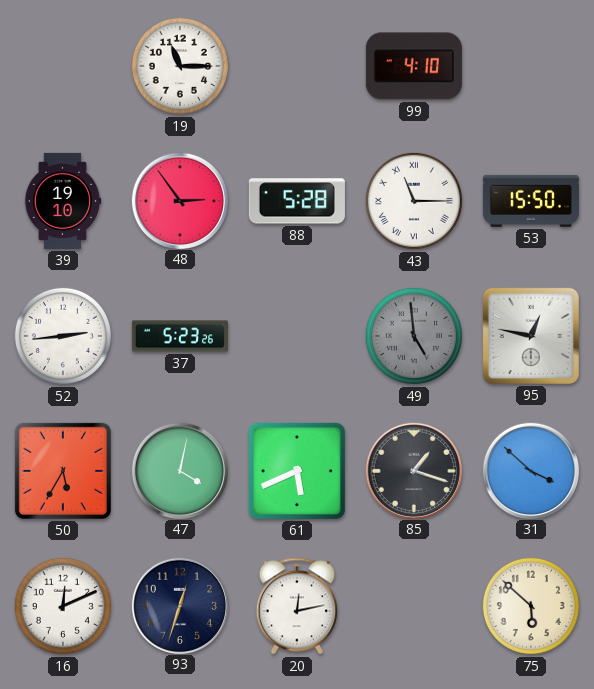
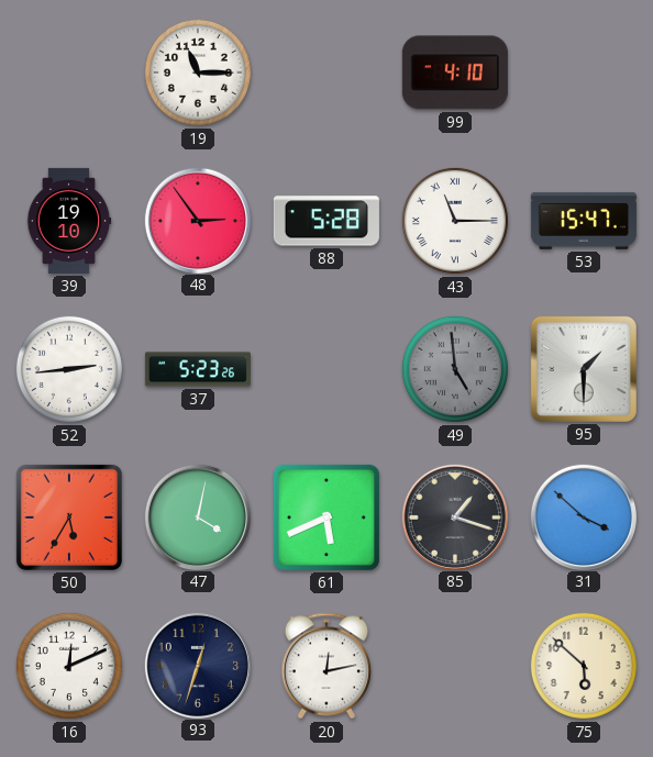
53: 15:50 -> 15:47 (584, 221)
95: 12:47 -> 1:30 (584, 369)
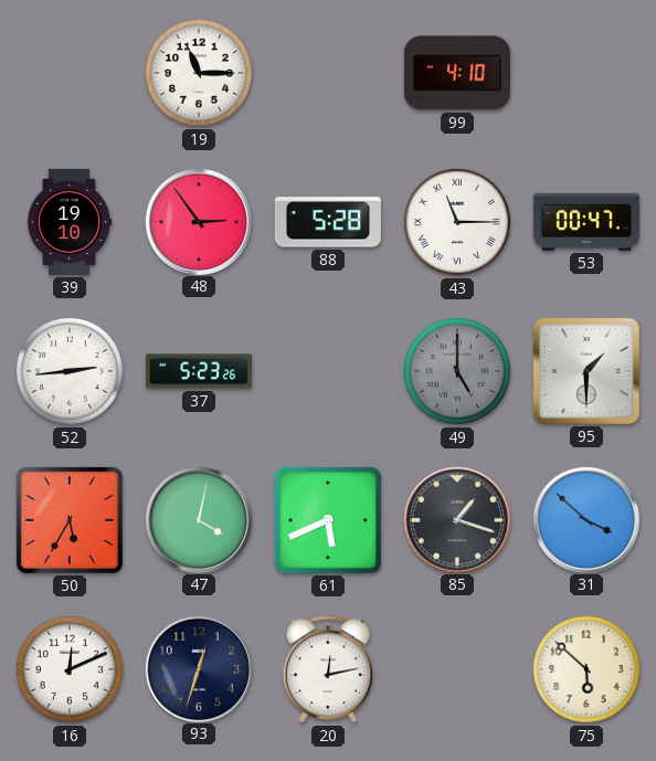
53: 15:47 -> 00:47 (586, 222)
49: 4:59 -> 5:00 (457, 371)
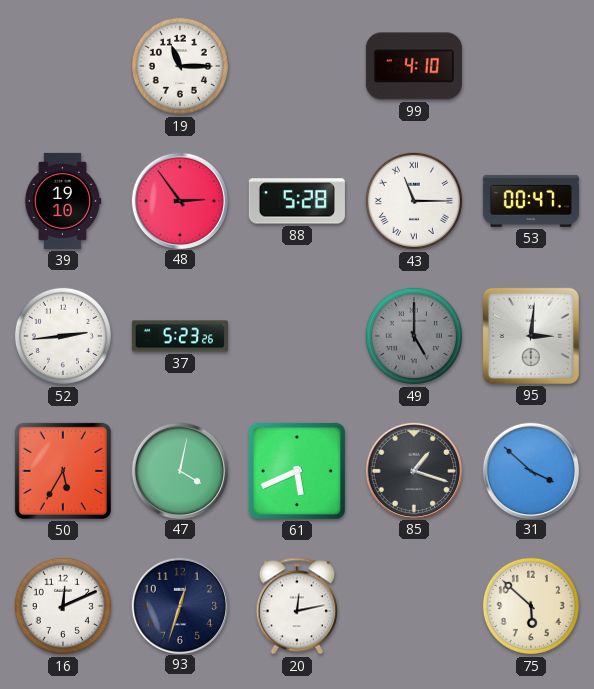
95: 1:30 -> 3:01 (531, 336)
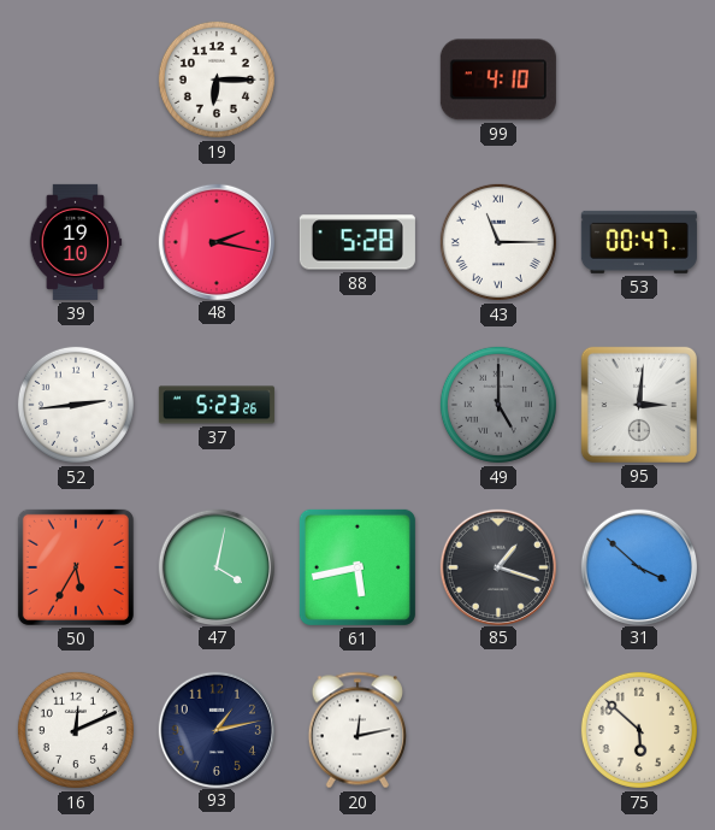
19: 11:15 -> 6:15 (217, 80)
48: 2:54 -> 2:17 (215, 241)
61: 5:41 -> 5:43 (357, 567)
93: 12:33 -> 1:13 (215, 729)
